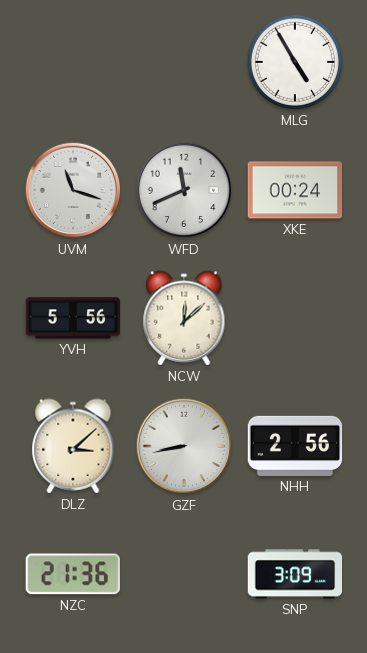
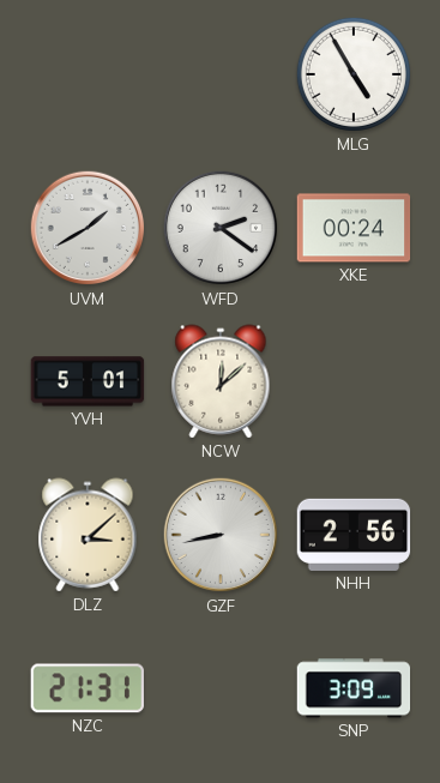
UVM: 11:18 -> 1:40 (88, 228)
WFD: 11:41 -> 2:21 (221, 228)
YVH: 5:56 -> 5:01 (88, 381)
NZC: 21:36 -> 21:31 (88, 688)
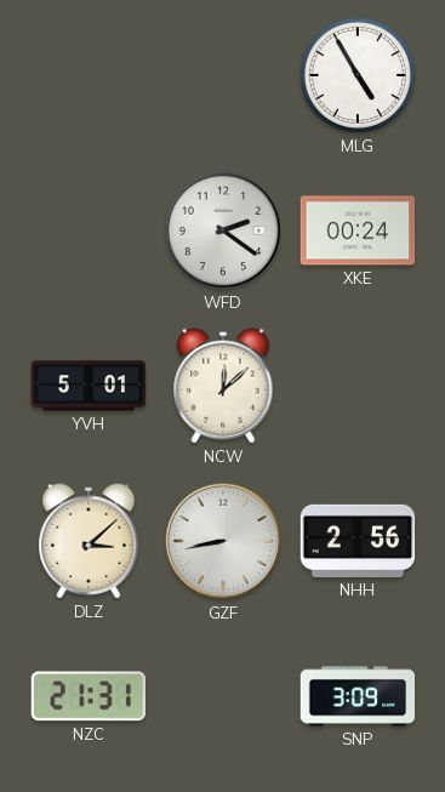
UVM: 1:40 -> none (88, 228)
